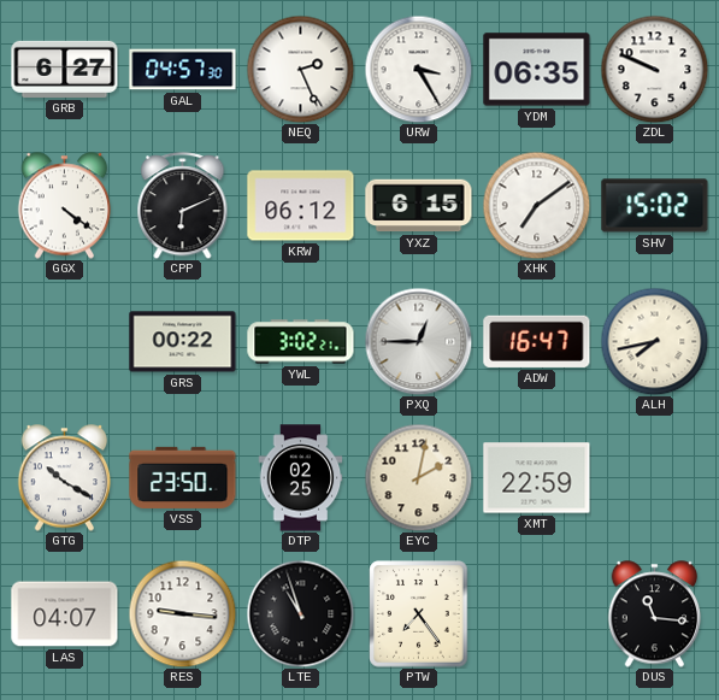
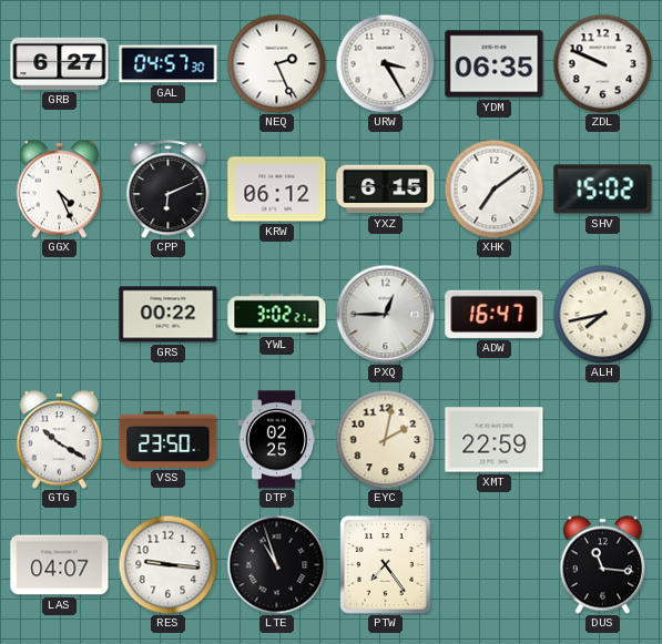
GGX: 4:21 -> 4:26 (60, 190)
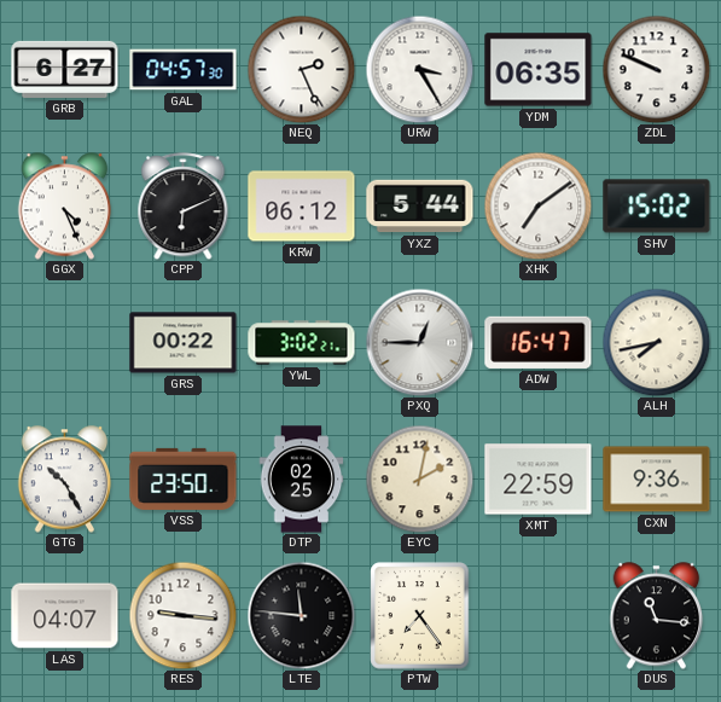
YXZ: 6:15 -> 5:44 (420, 207)
GTG: 10:20 -> 10:25 (65, 480)
CXN: none -> 9:36 (657, 480)
LTE: 10:57 -> 11:46 (301, 615)
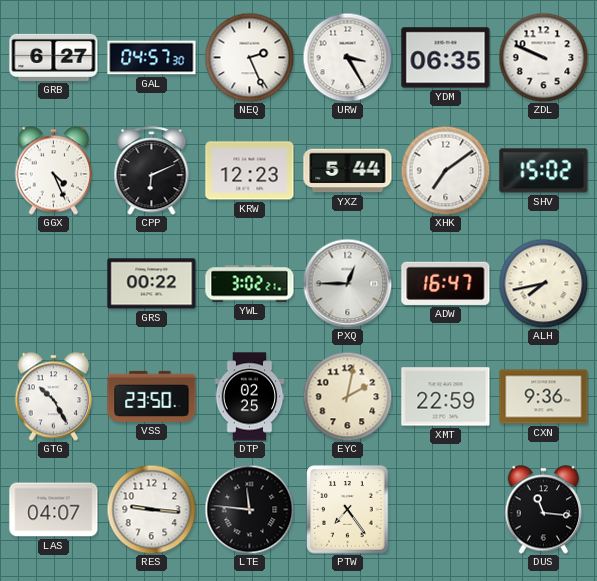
KRW: 06:12 -> 12:23 (250, 171)
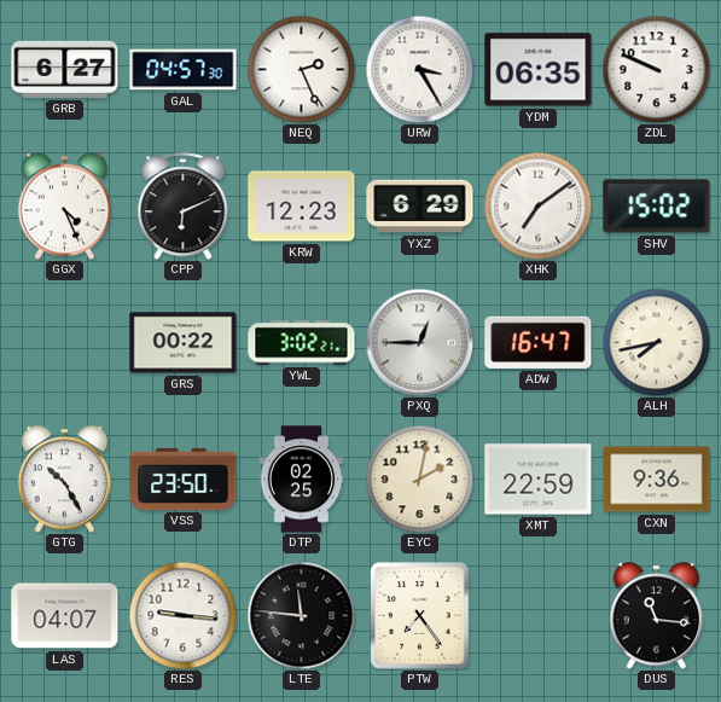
YXZ: 5:44 -> 6:29 (420, 207)
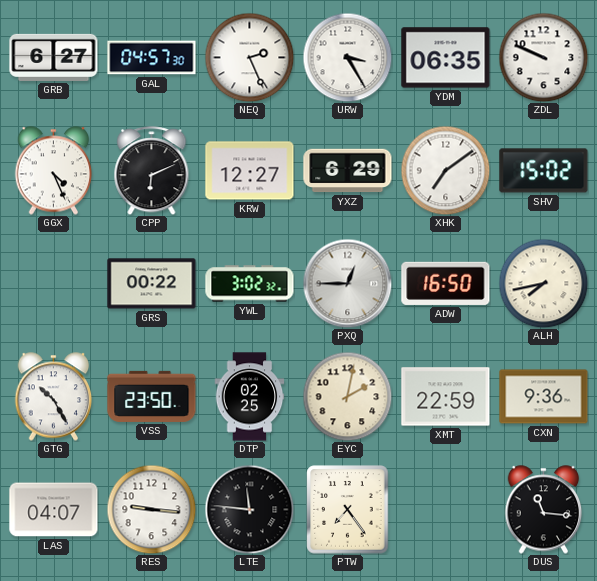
KRW: 12:23 -> 12:27 (250, 171)
YWL: 3:02:21 -> 3:02:32 (250, 284)
ADW: 16:47 -> 16:50 (446, 283)
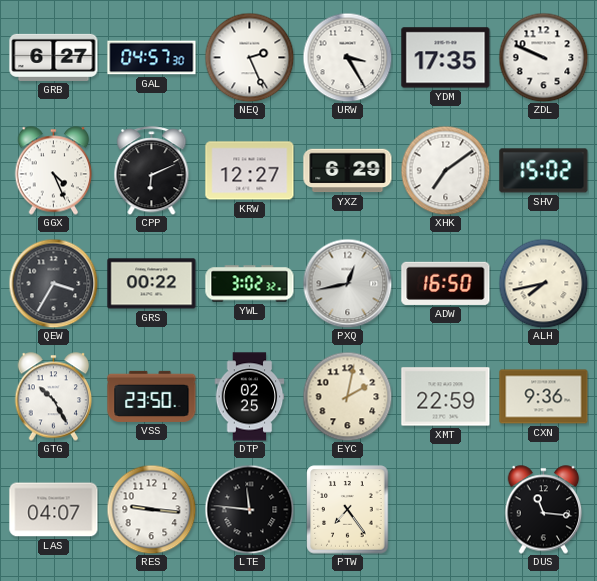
YDM: 06:35 -> 17:35 (446, 58)
QEW: none -> 3:35 (53, 283)
PXQ: 12:45 -> 12:43 (347, 283)
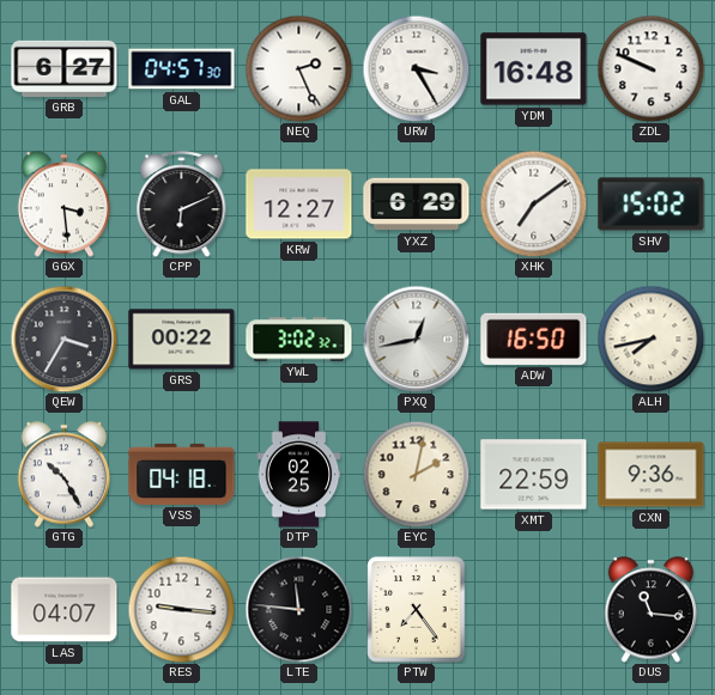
YDM: 17:35 -> 16:48 (534, 69)
GGX: 4:26 -> 3:29 (65, 205)
VSS: 23:50 -> 04:18 (182, 474)
